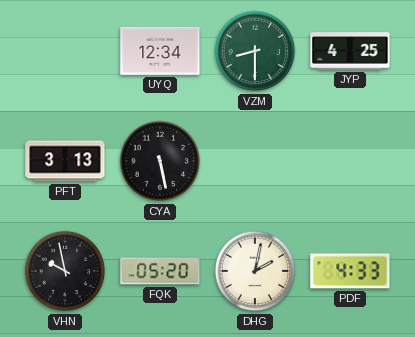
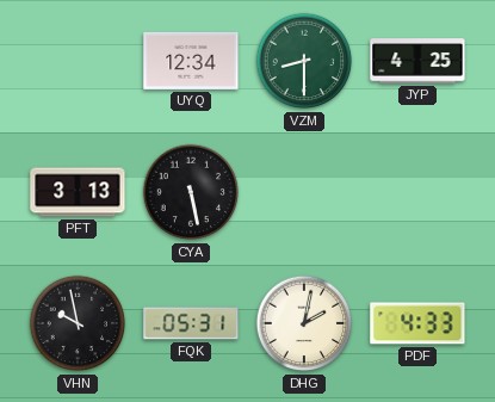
FQK: 05:20 -> 05:31 (191, 323)
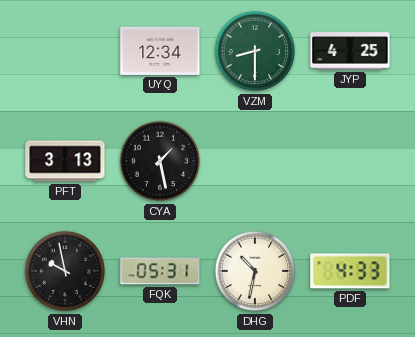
CYA: 5:28 -> 1:28 (160, 161)
DHG: 2:02 -> 10:32 (255, 271)
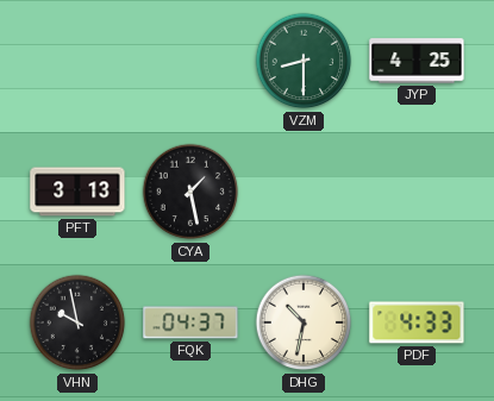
UYQ: 12:34 -> none (160, 51)
FQK: 05:31 -> 04:37 (190, 322)
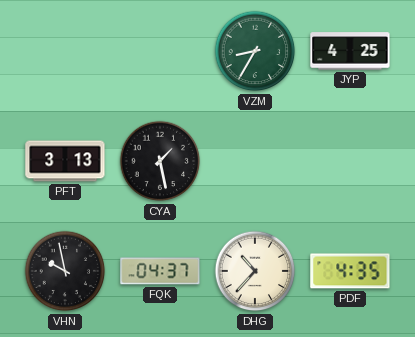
VZM: 8:30 -> 8:35 (255, 51)
DHG: 10:32 -> 10:37 (255, 271)
PDF: 4:33 -> 4:35 (350, 271)
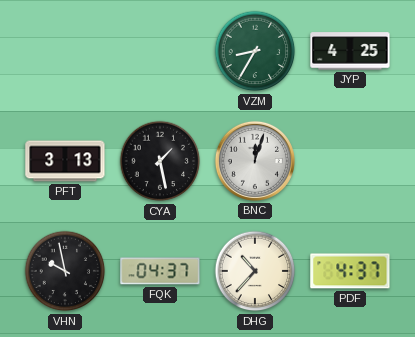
BNC: none -> 12:03 (255, 161)
PDF: 4:35 -> 4:37 (350, 271)
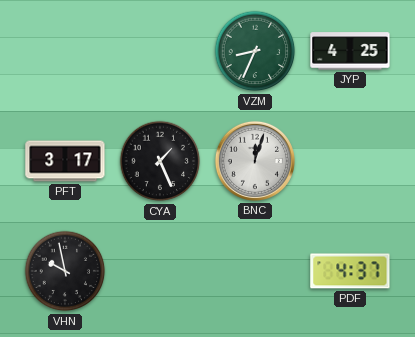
VZM: 8:35 -> 8:34 (255, 51)
PFT: 3:13 -> 3:17 (65, 161)
CYA: 1:28 -> 1:26 (160, 161)
FQK: 04:37 -> none (160, 271)
DHG: 10:37 -> none (255, 271)
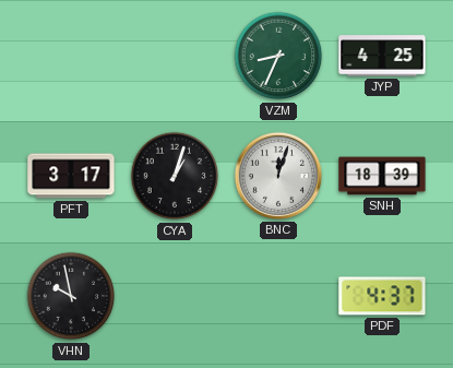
CYA: 1:26 -> 1:03 (175, 176)
SNH: none -> 18:39 (382, 176)
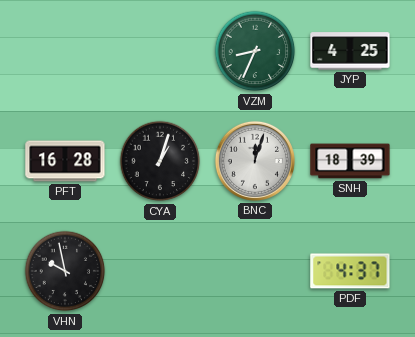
PFT: 3:17 -> 16:28 (65, 161)
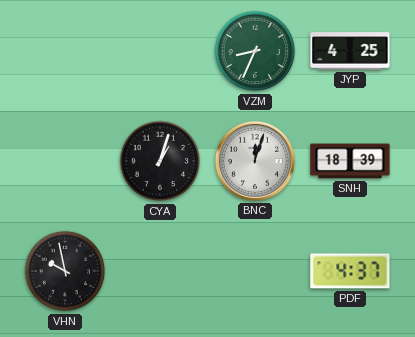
PFT: 16:28 -> none (65, 161)
